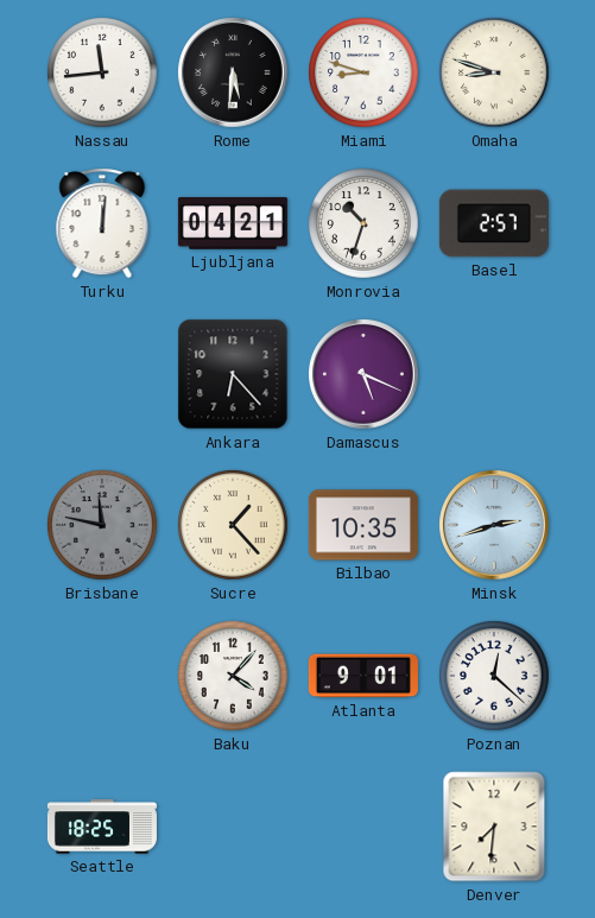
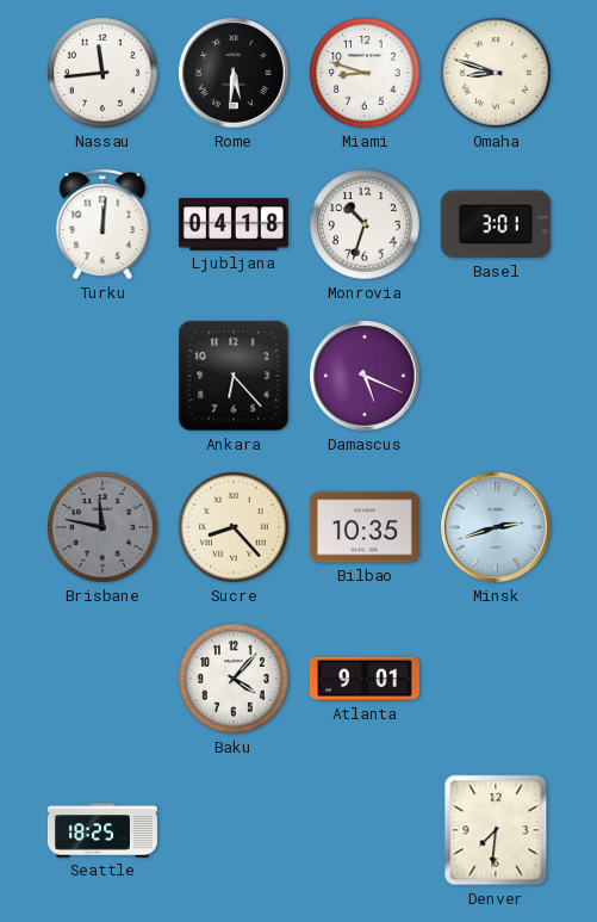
Ljubljana: 04:21 -> 04:18 (234, 224)
Basel: 2:57 -> 3:01 (496, 224)
Sucre: 1:23 -> 8:23 (234, 527)
Poznan: 12:22 -> none (494, 676)
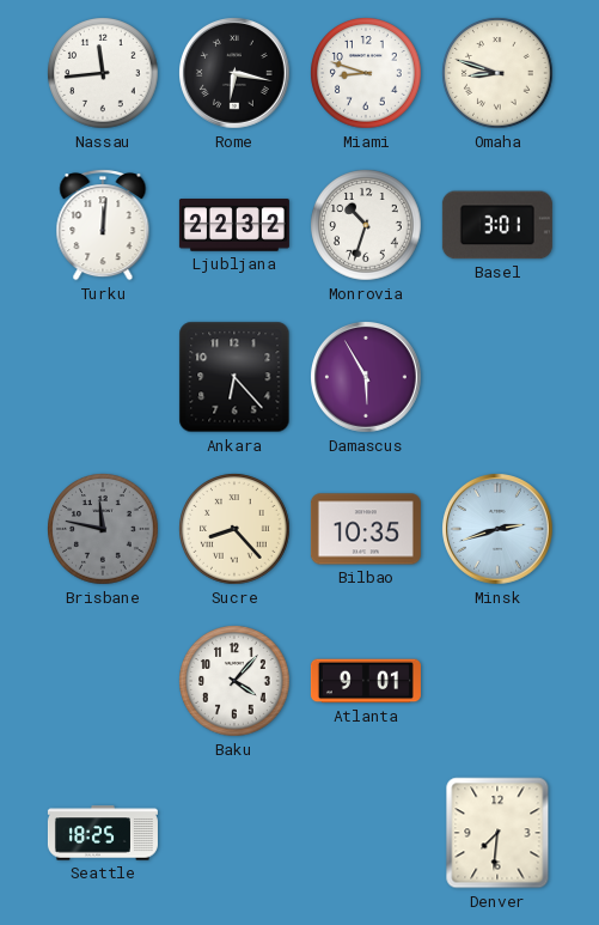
Rome: 5:31 -> 6:17 (236, 74)
Ljubljana: 04:18 -> 22:32 (234, 225)
Damascus: 5:19 -> 5:55 (367, 378)
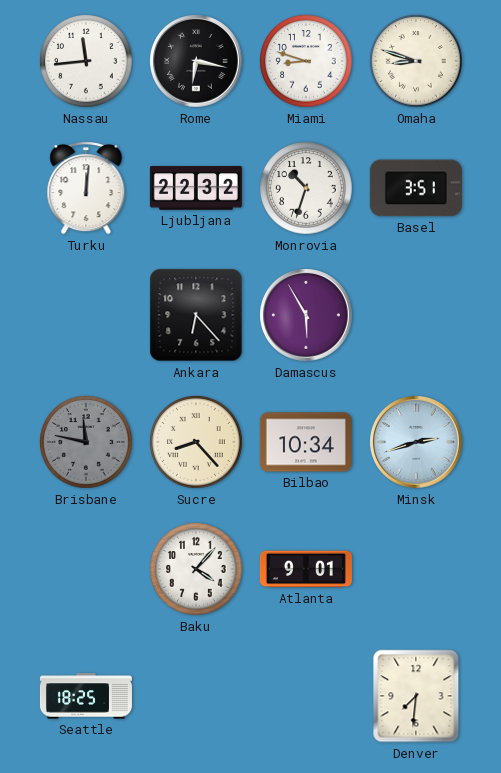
Basel: 3:01 -> 3:51 (416, 188)
Bilbao: 10:35 -> 10:34 (306, 442)
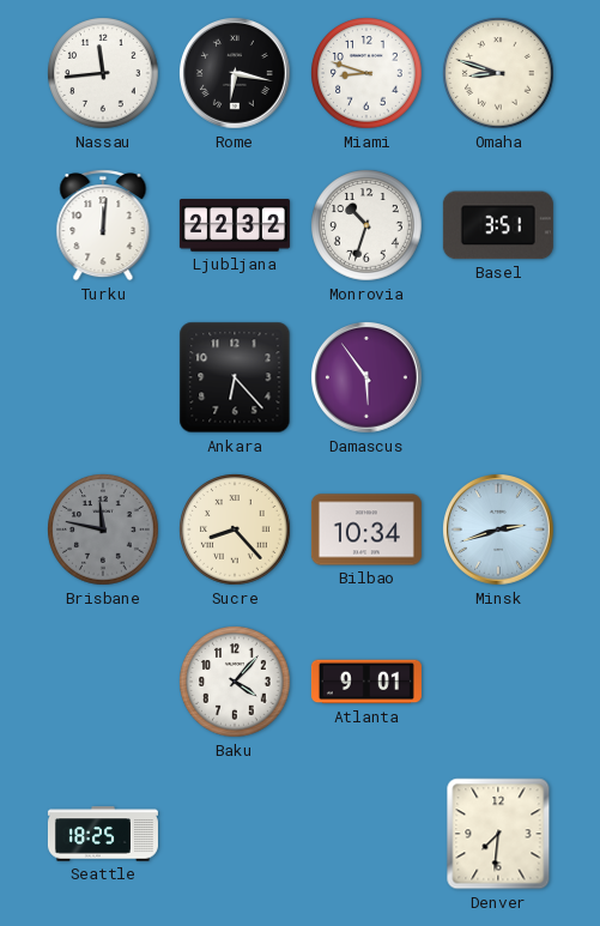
Damascus: 5:55 -> 5:54 (368, 379)
